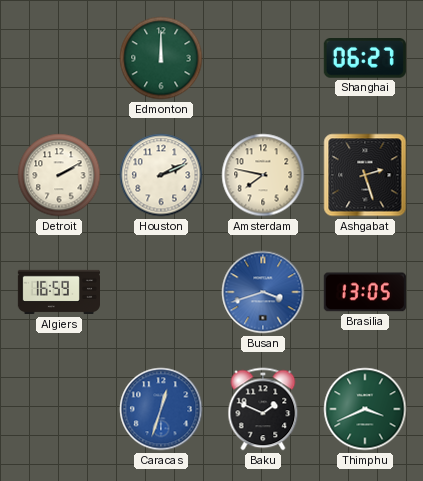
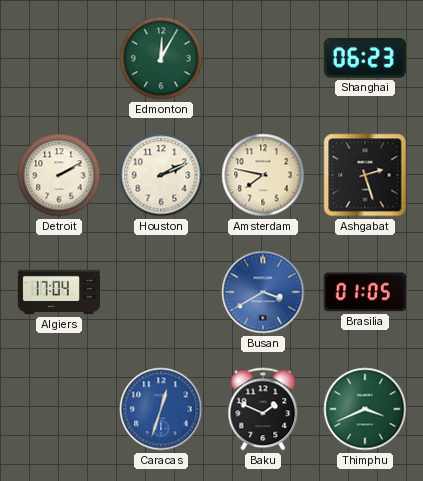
Edmonton: 12:00 -> 12:05 (161, 58)
Shanghai: 06:27 -> 06:23 (365, 58)
Algiers: 16:59 -> 17:04 (58, 292)
Busan: 3:42 -> 3:40 (263, 292)
Brasilia: 13:05 -> 01:05 (365, 292)
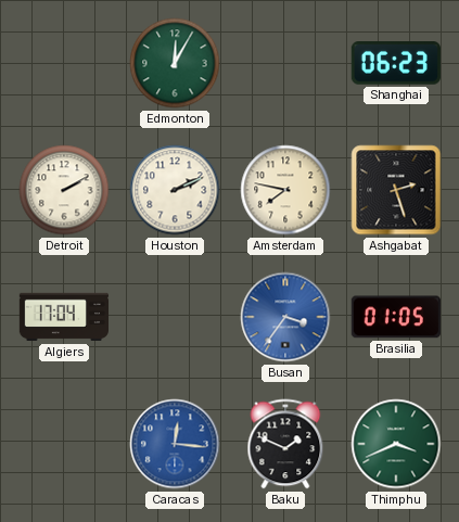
Busan: 3:40 -> 3:36 (285, 317)
Caracas: 12:33 -> 12:16 (175, 444)
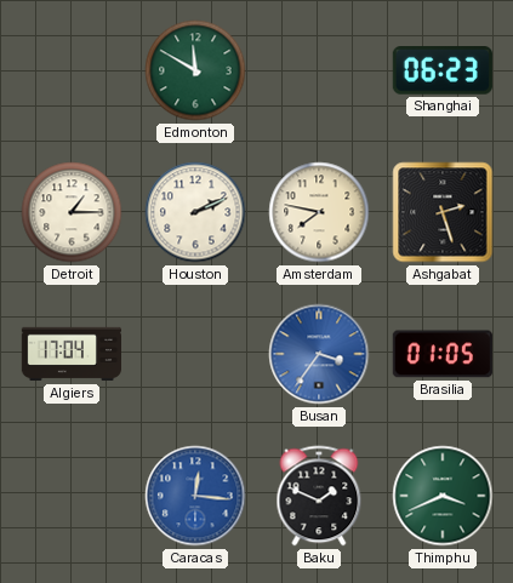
Edmonton: 12:05 -> 11:50 (195, 70)
Detroit: 2:10 -> 1:15 (72, 212)
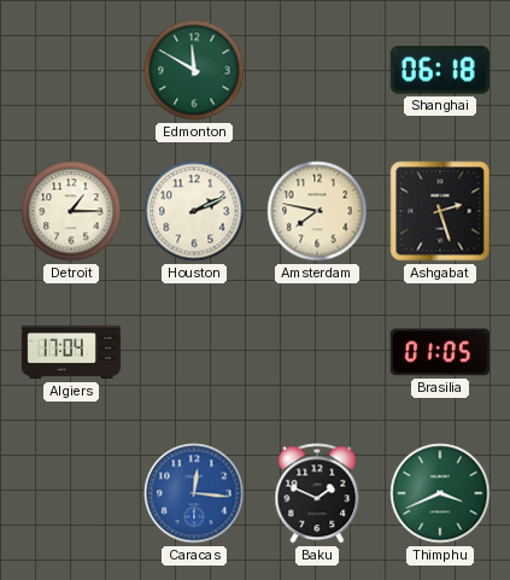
Shanghai: 06:23 -> 06:18 (440, 70)
Busan: 3:36 -> none (319, 354)
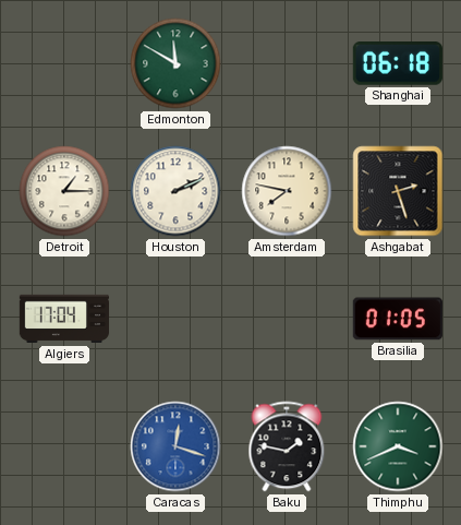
Caracas: 12:16 -> 12:18 (175, 446)
Baku: 1:49 -> 1:47 (287, 446)
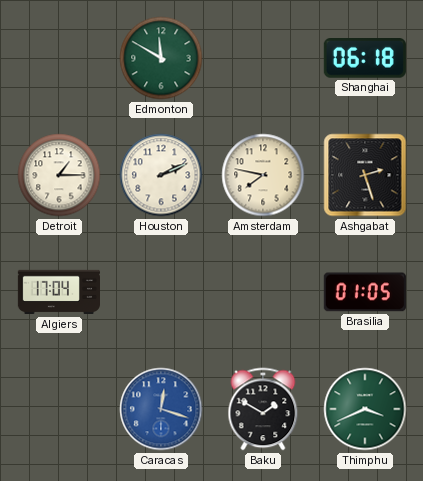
Baku: 1:47 -> 1:50 (263, 409)
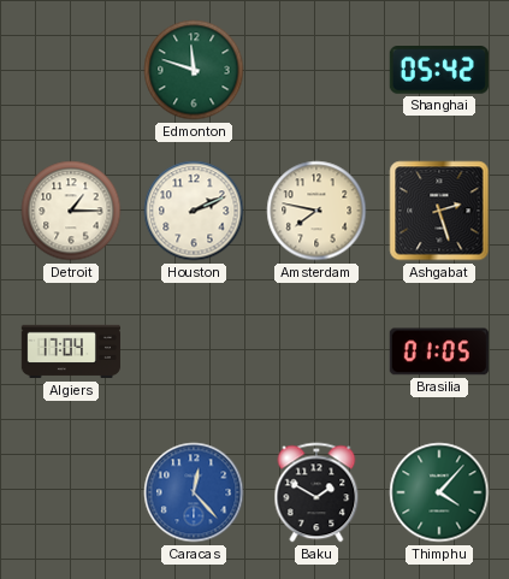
Edmonton: 11:50 -> 11:48 (194, 70)
Shanghai: 06:18 -> 05:42 (439, 70)
Caracas: 12:18 -> 12:23 (194, 492)
Thimphu: 3:41 -> 4:07 (439, 492)
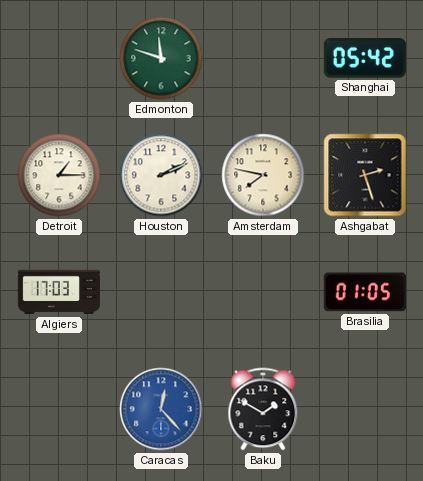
Algiers: 17:04 -> 17:03 (58, 292)
Thimphu: 4:07 -> none (439, 492)
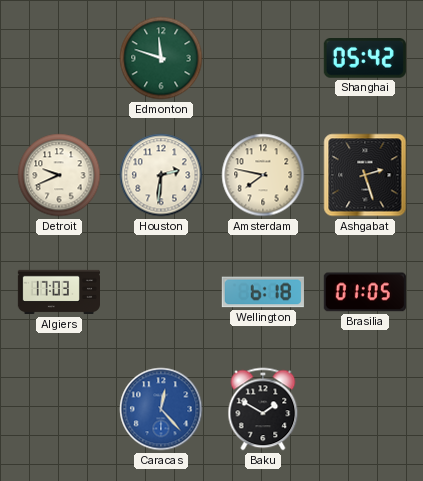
Detroit: 1:15 -> 9:41 (59, 175)
Houston: 2:11 -> 2:31 (161, 175)
Wellington: none -> 6:18 (263, 292)
